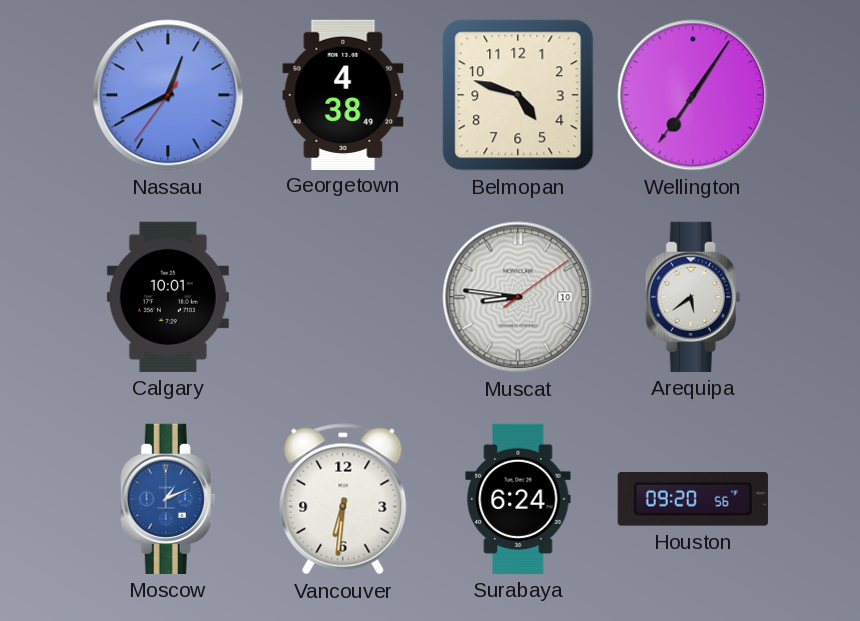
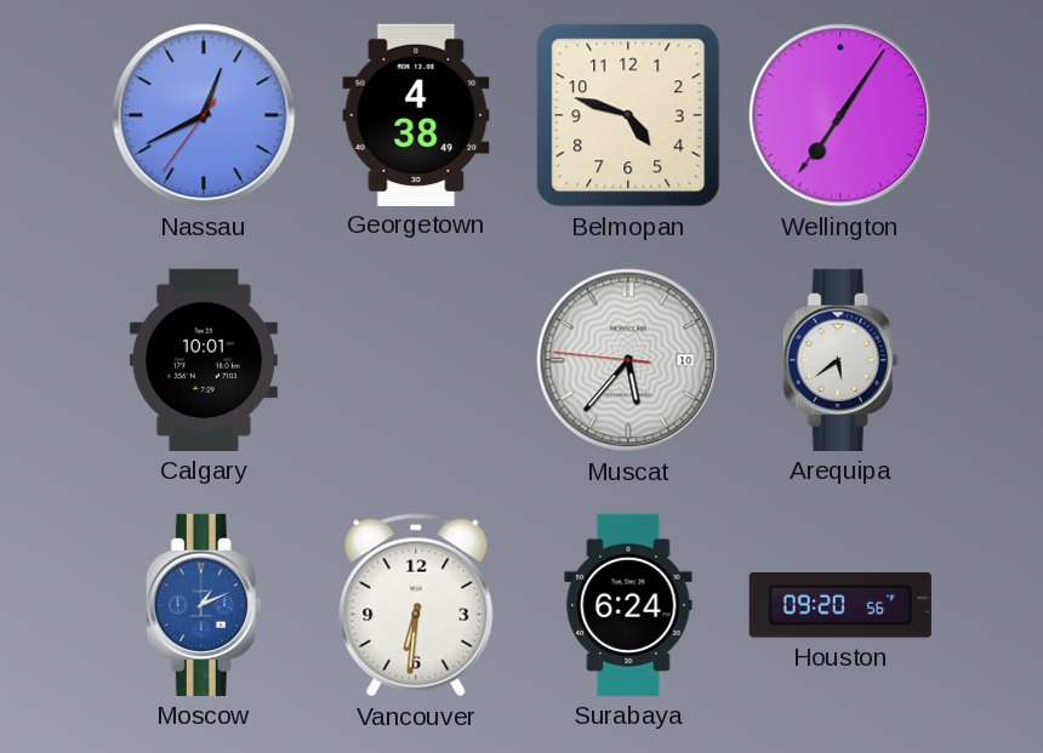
Muscat: 8:46 -> 5:36 (628, 360)
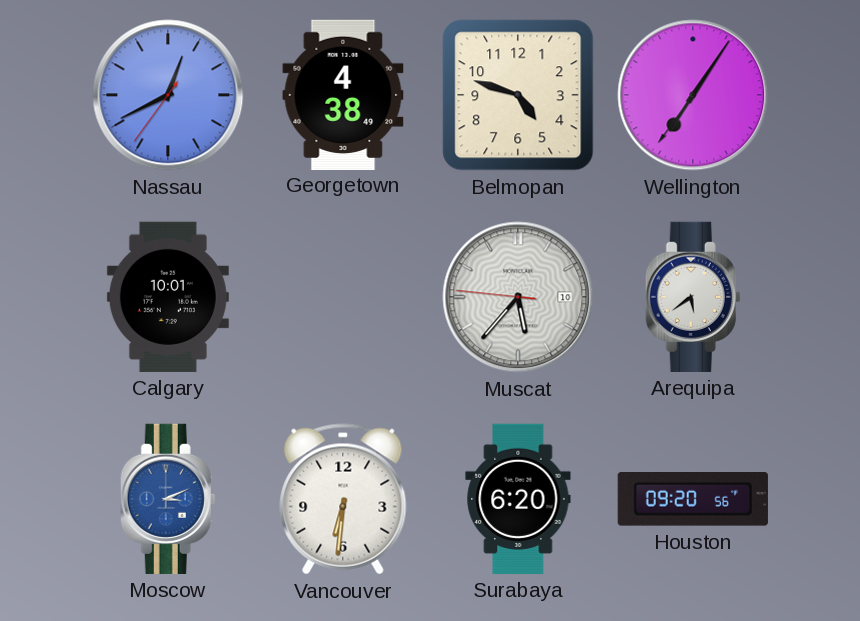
Moscow: 1:11 -> 3:11 (168, 499)
Surabaya: 6:24 -> 6:20 (518, 499)
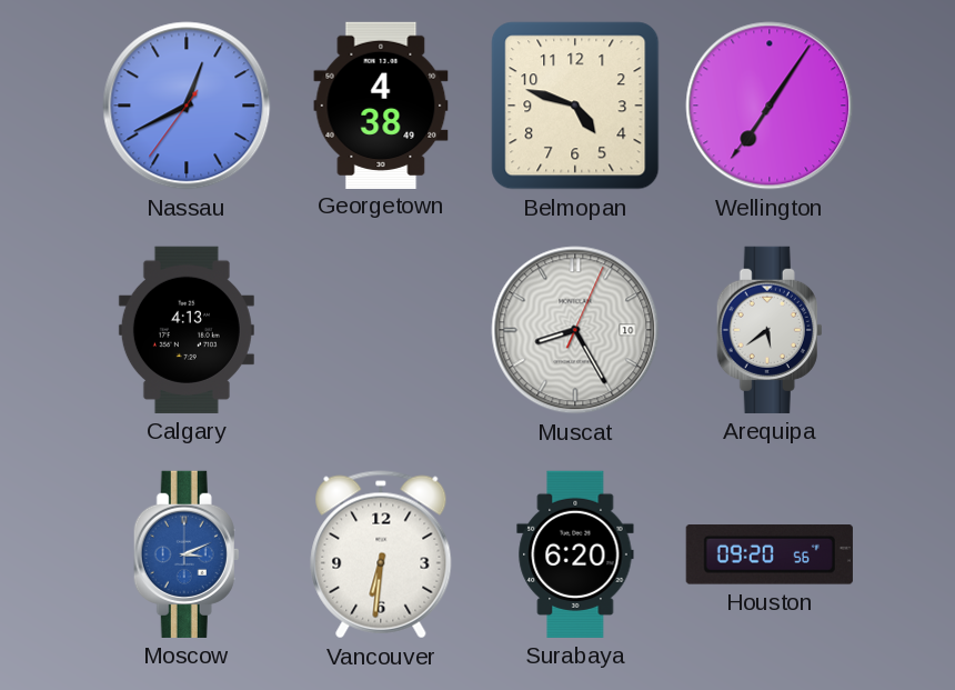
Calgary: 10:01 -> 4:13 (187, 330)
Muscat: 5:36 -> 8:25 (575, 330)
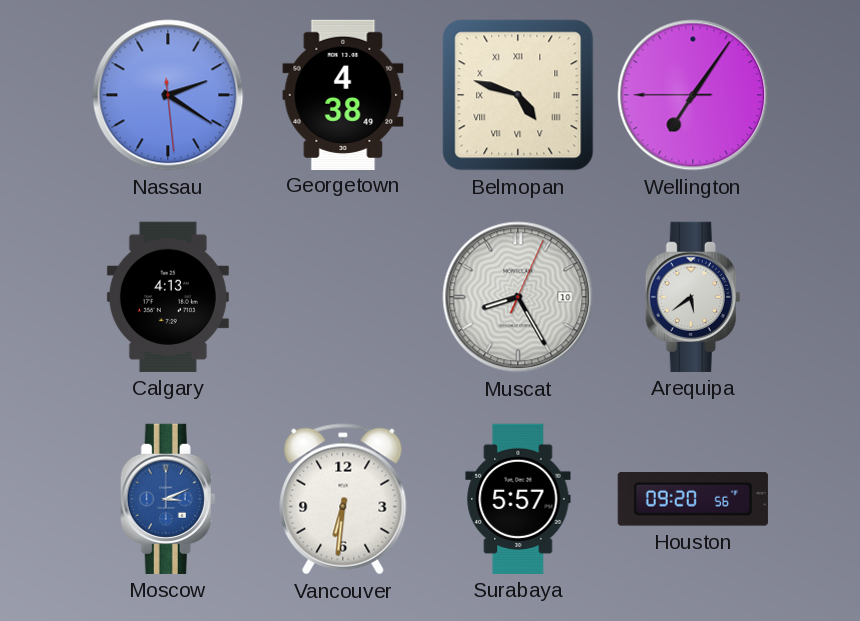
Nassau: 12:40 -> 2:20 (168, 95)
Belmopan numerals: Arabic -> Roman (518, 95)
Wellington: 7:05:36 -> 7:05:45 (693, 95)
Surabaya: 6:20 -> 5:57 (518, 499)
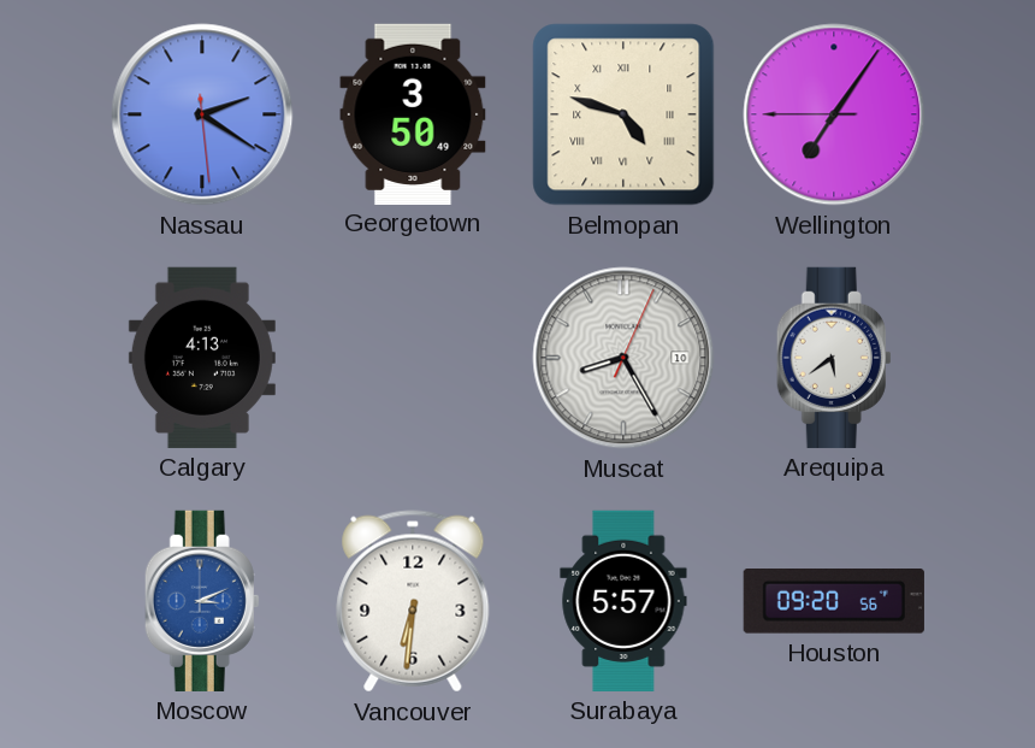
Georgetown: 4:38 -> 3:50 (413, 113)
